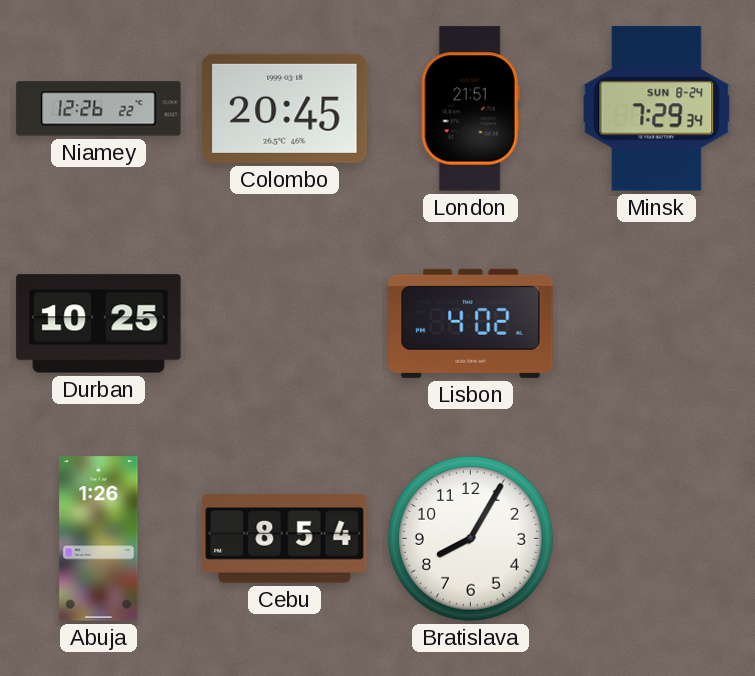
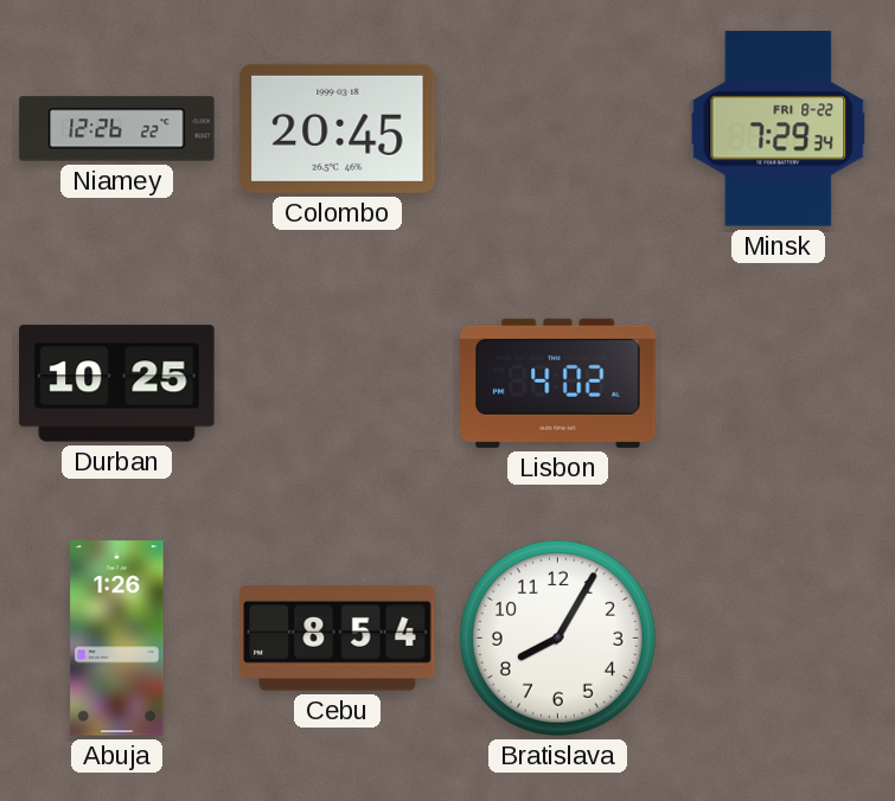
London: 21:51 -> none (470, 109)
Minsk date: SUN 8-24 -> FRI 8-22 (779, 129)
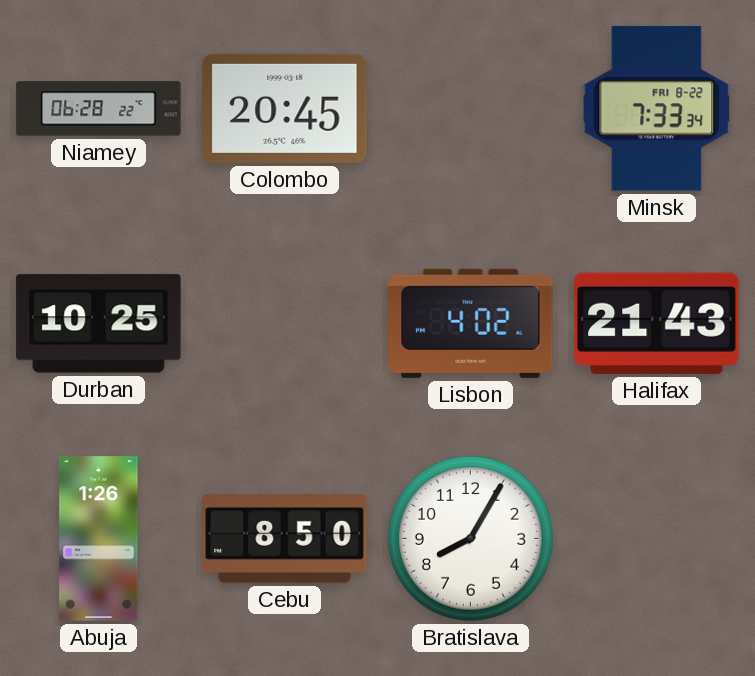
Niamey: 12:26 -> 06:28 (99, 109)
Minsk: 7:29 -> 7:33 (657, 109)
Halifax: none -> 21:43 (657, 323)
Cebu: 8:54 -> 8:50 (285, 539)
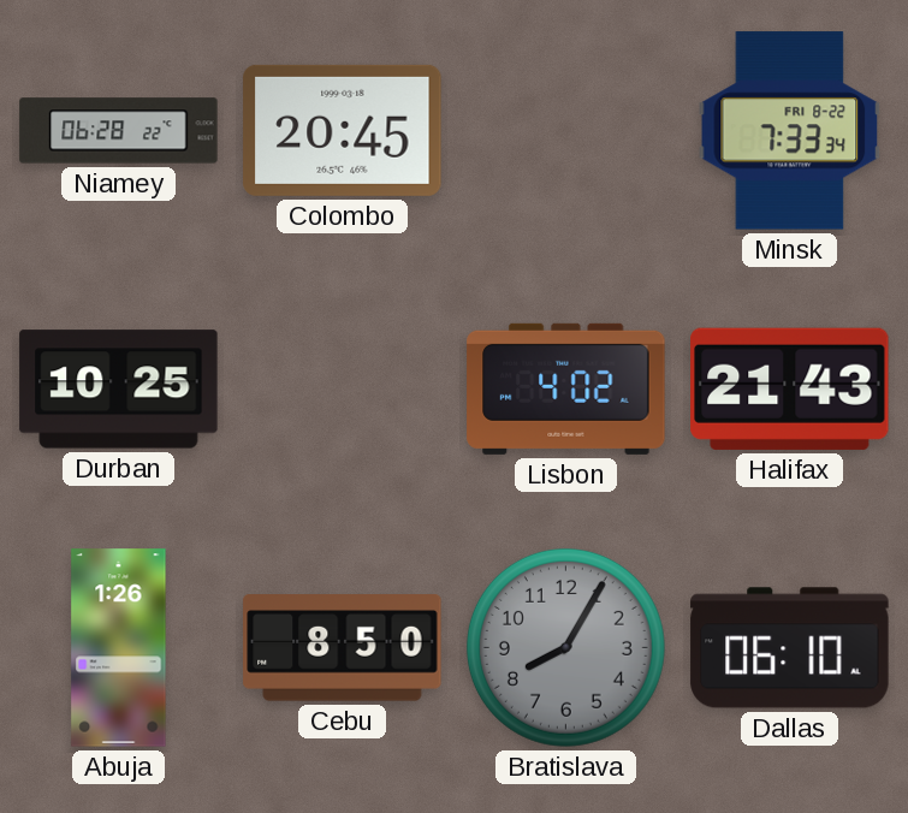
Bratislava dial: white -> grey (565, 647)
Dallas: none -> 06:10 (790, 648)
